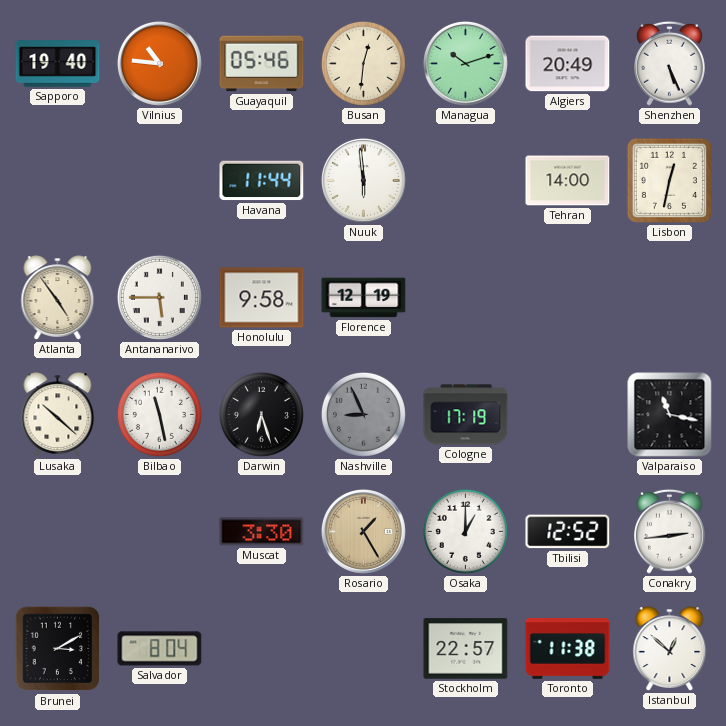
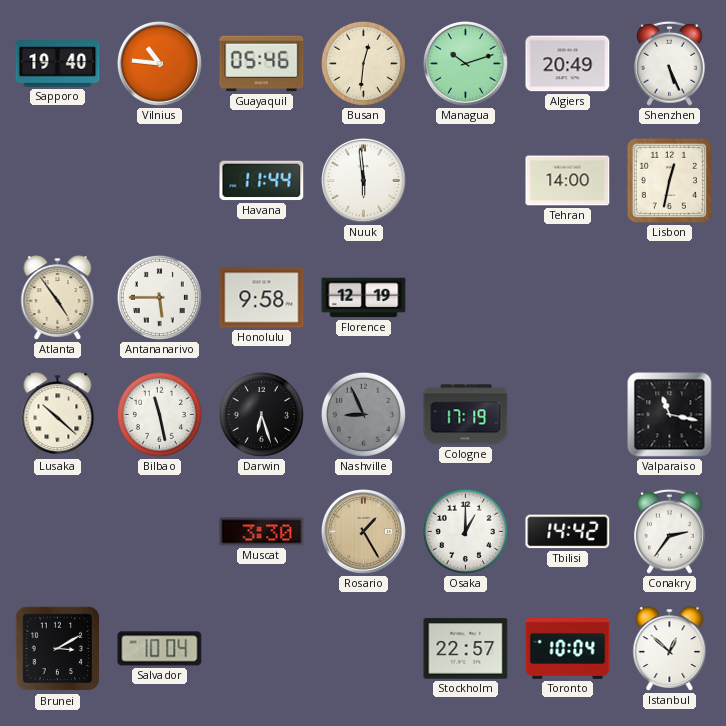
Tbilisi: 12:52 -> 14:42 (568, 532)
Conakry: 2:44 -> 2:36 (670, 531)
Salvador: 8:04 -> 10:04 (160, 649)
Toronto: 11:38 -> 10:04 (568, 649)
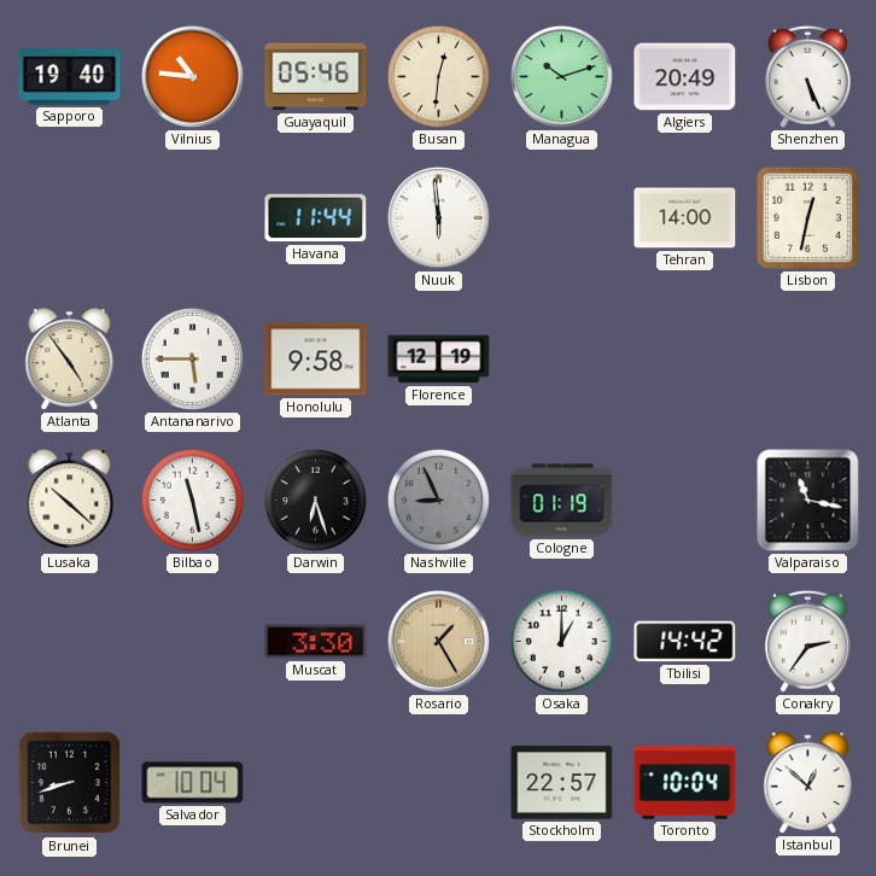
Cologne: 17:19 -> 01:19 (562, 501)
Brunei: 3:10 -> 8:42 (70, 783)
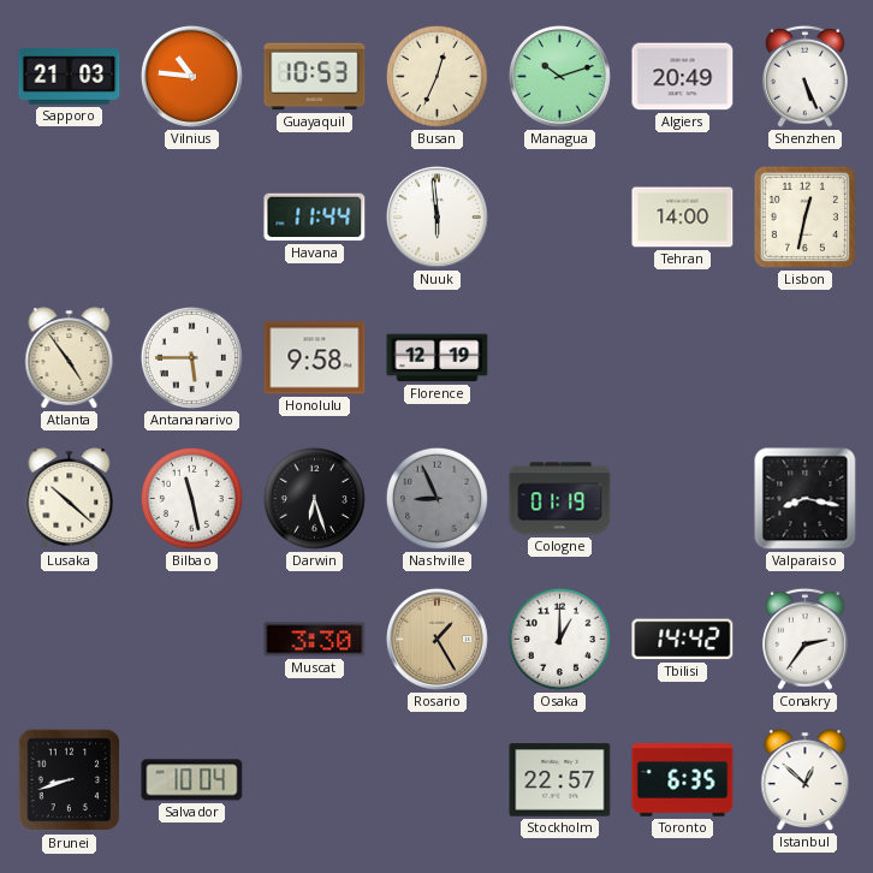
Sapporo: 19:40 -> 21:03 (70, 77)
Guayaquil: 05:46 -> 10:53 (315, 77)
Busan: 12:31 -> 12:34 (437, 76)
Valparaiso: 11:17 -> 8:17 (806, 499)
Toronto: 10:04 -> 6:35 (683, 780)
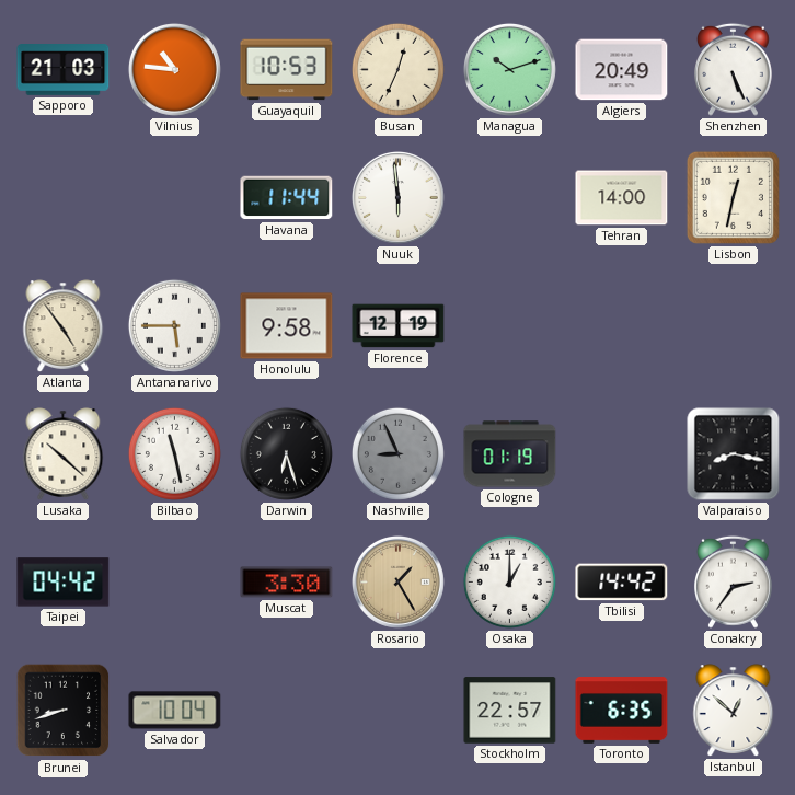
Taipei: none -> 04:42 (64, 583)
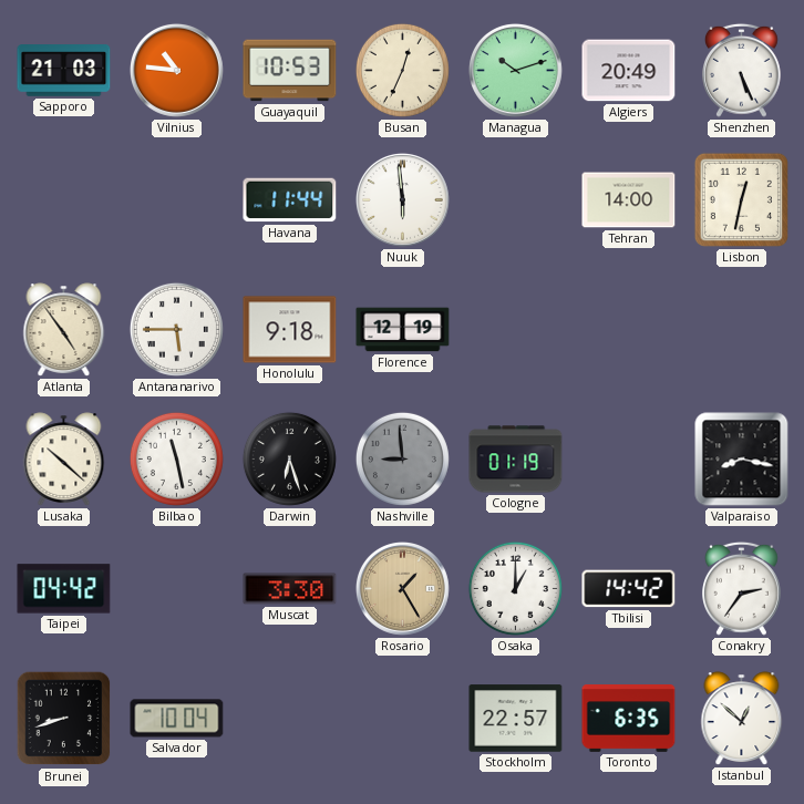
Honolulu: 9:58 -> 9:18 (290, 330)
Nashville: 8:56 -> 8:59 (402, 458)
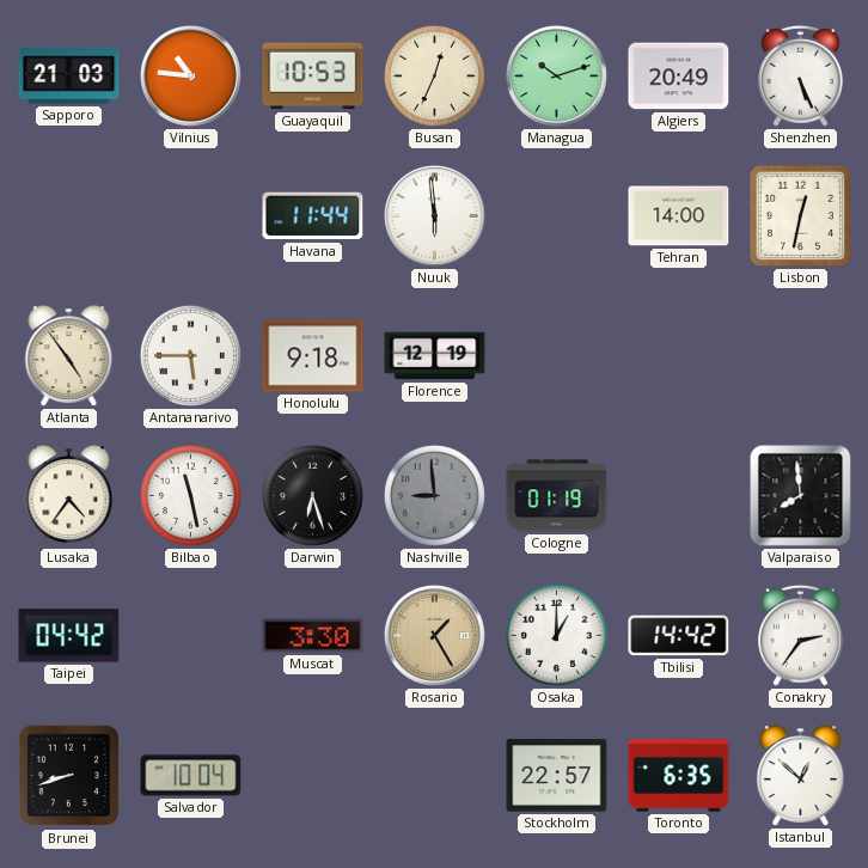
Lusaka: 10:22 -> 4:36 (69, 496)
Valparaiso: 8:17 -> 7:59 (801, 496)
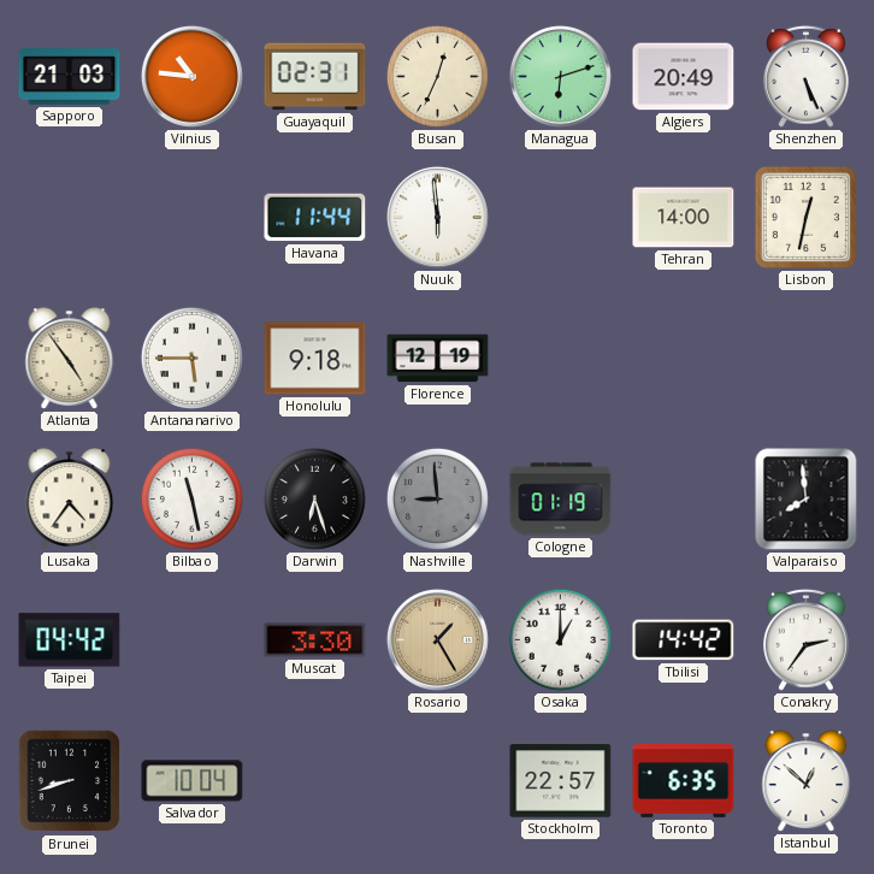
Guayaquil: 10:53 -> 02:31 (315, 77)
Managua: 10:12 -> 6:12 (560, 76)
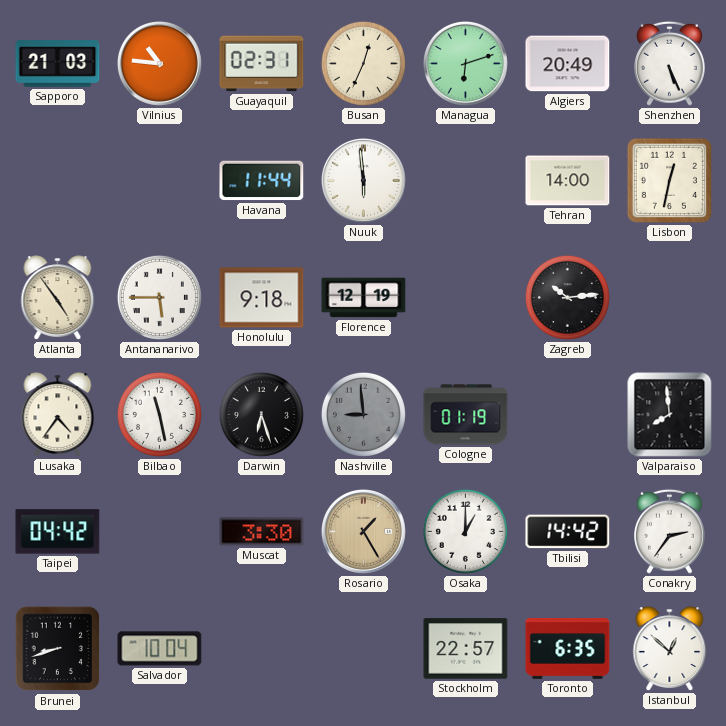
Zagreb: none -> 10:14 (567, 297)
